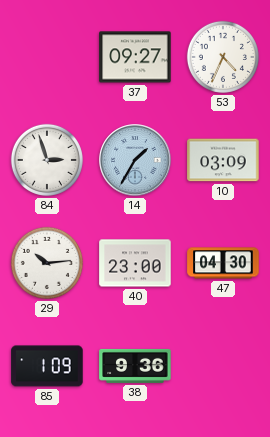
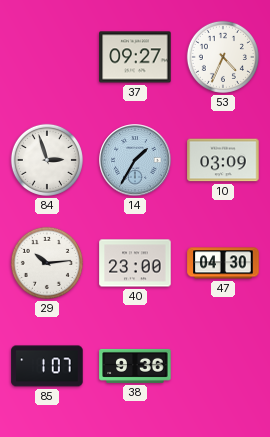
85: 1:09 -> 1:07 (47, 366)
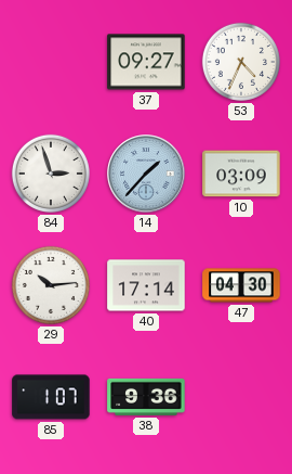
14: 1:35 -> 1:37 (146, 174)
40: 23:00 -> 17:14 (146, 285)
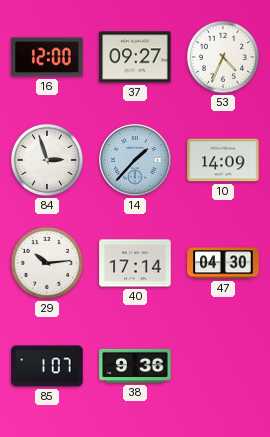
16: none -> 12:00 (47, 57)
10: 03:09 -> 14:09 (223, 160)
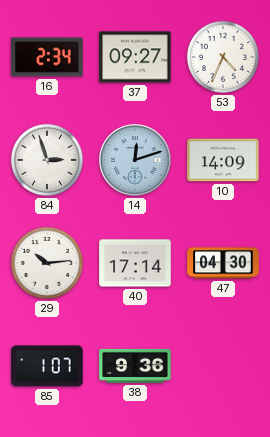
16: 12:00 -> 2:34 (47, 57)
14: 1:37 -> 12:12 (135, 160)
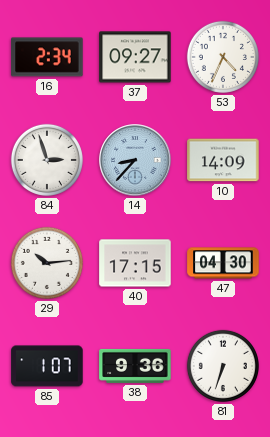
14: 12:12 -> 8:37 (135, 160)
40: 17:14 -> 17:15 (135, 263)
81: none -> 6:33 (223, 366)
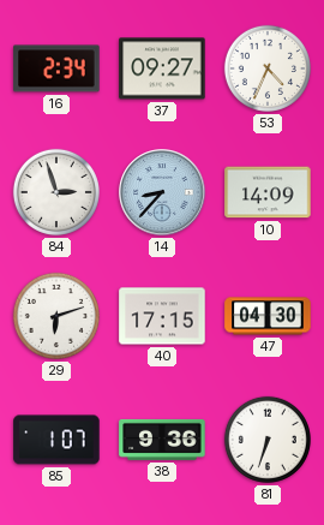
29: 10:14 -> 6:12 (56, 316)
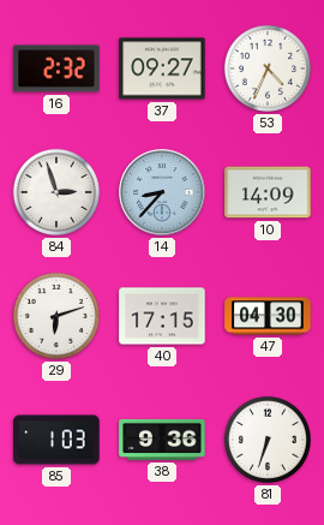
16: 2:34 -> 2:32 (56, 68)
85: 1:07 -> 1:03 (56, 440)
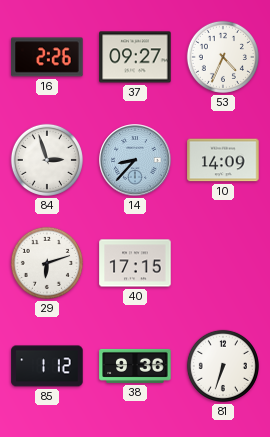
16: 2:32 -> 2:26 (47, 57)
47: 04:30 -> none (268, 316)
85: 1:03 -> 1:12 (47, 366)
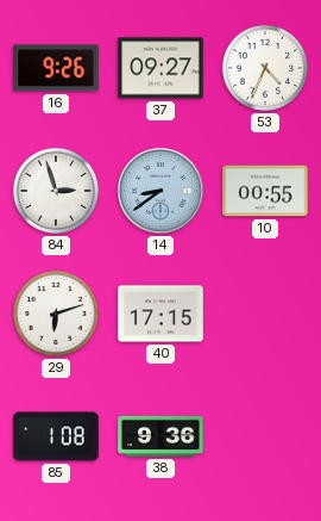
16: 2:26 -> 9:26 (56, 68)
14: 8:37 -> 8:39 (160, 191)
10: 14:09 -> 00:55 (265, 191)
85: 1:12 -> 1:08 (56, 436)
81: 6:33 -> none (223, 366)
